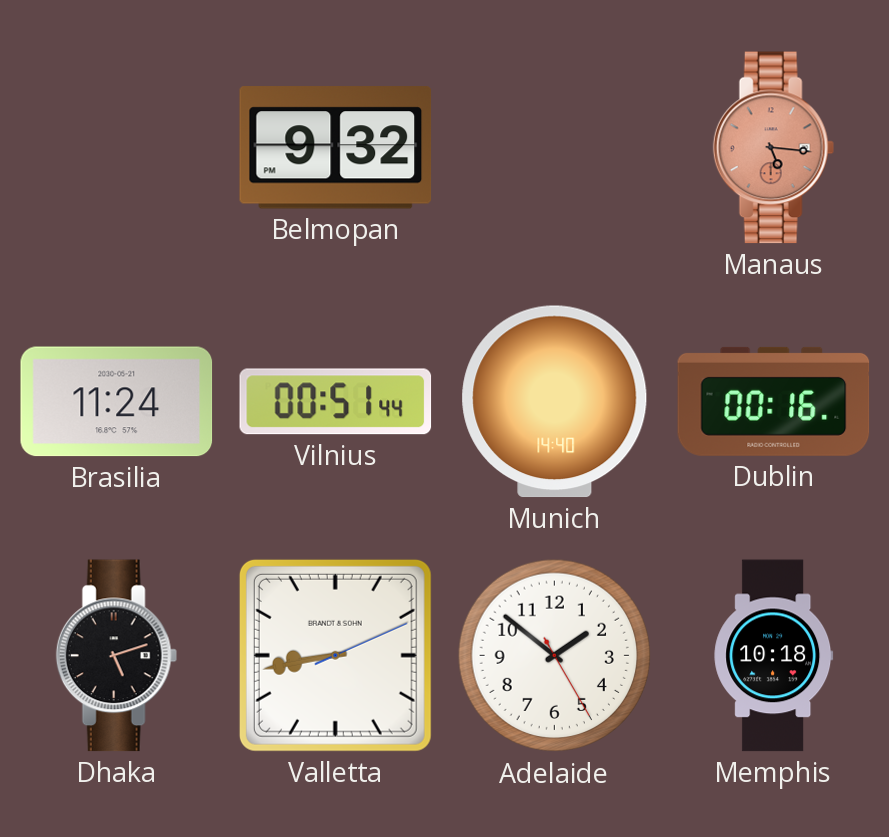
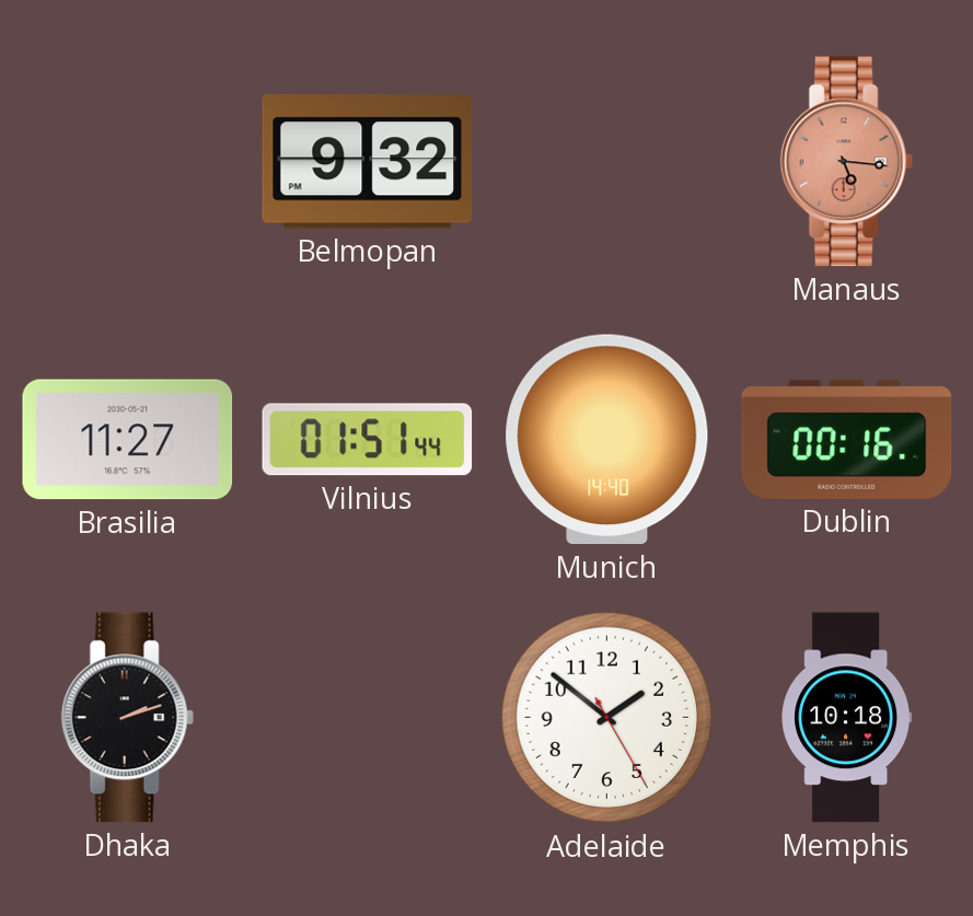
Brasilia: 11:24 -> 11:27 (128, 440)
Vilnius: 00:51 -> 01:51 (368, 440)
Dhaka: 5:12 -> 2:12 (127, 718)
Valletta: 8:43 -> none (335, 655)
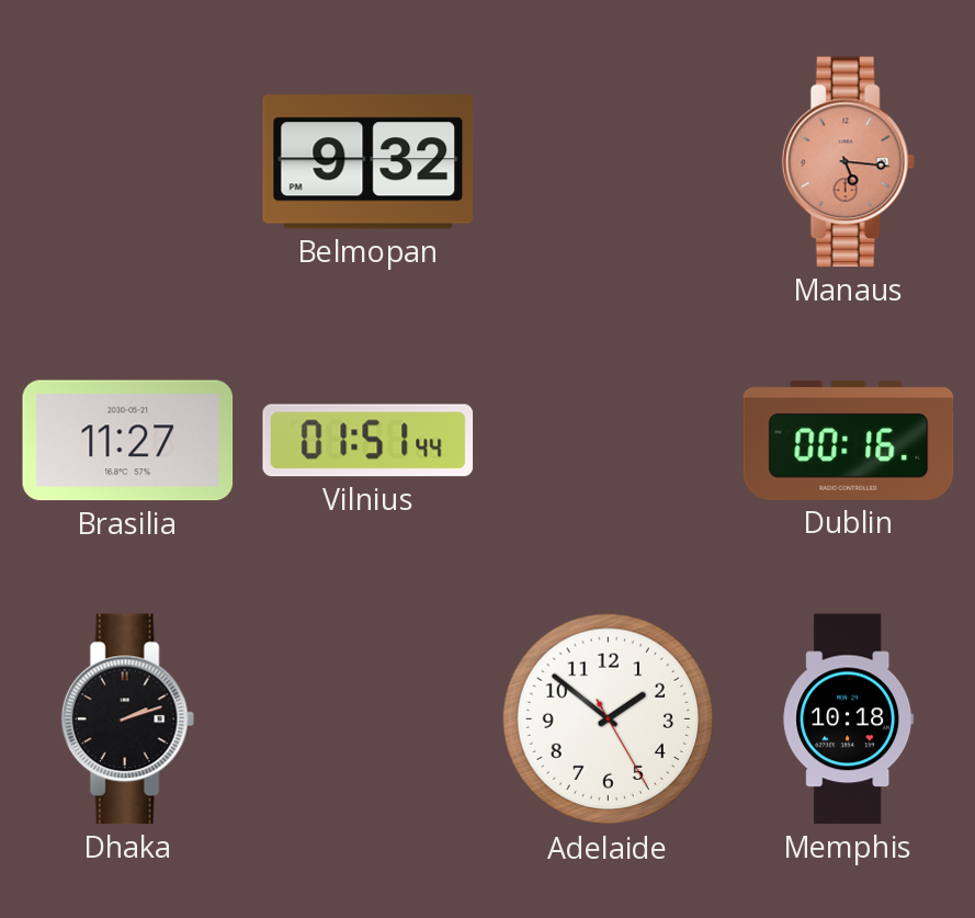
Munich: 14:40 -> none (607, 440)
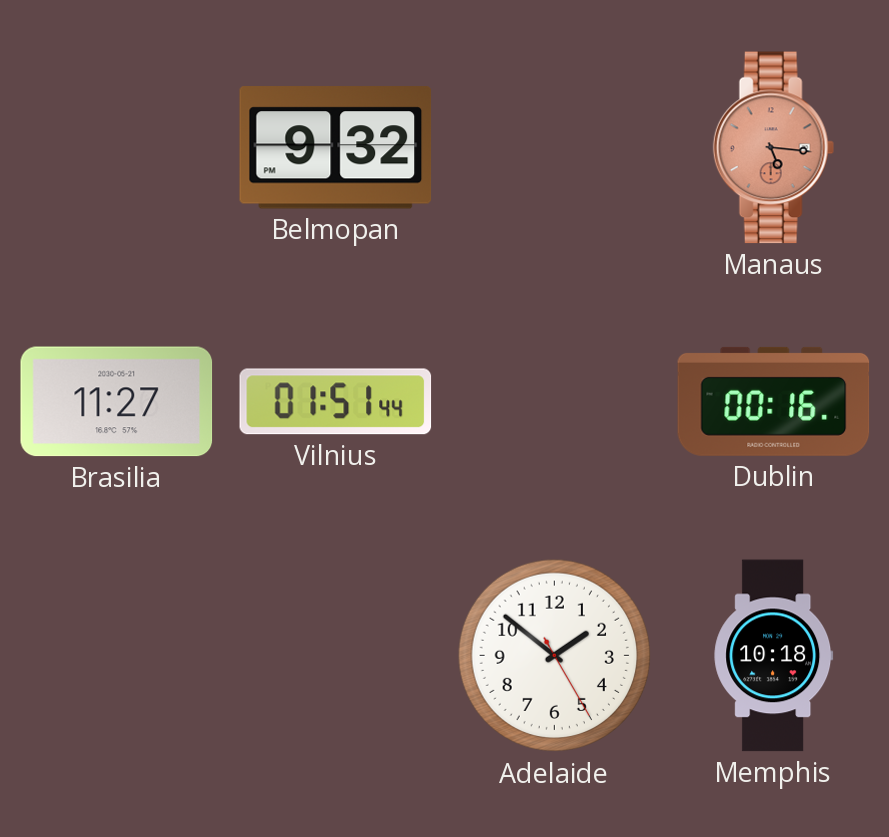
Dhaka: 2:12 -> none (127, 719)
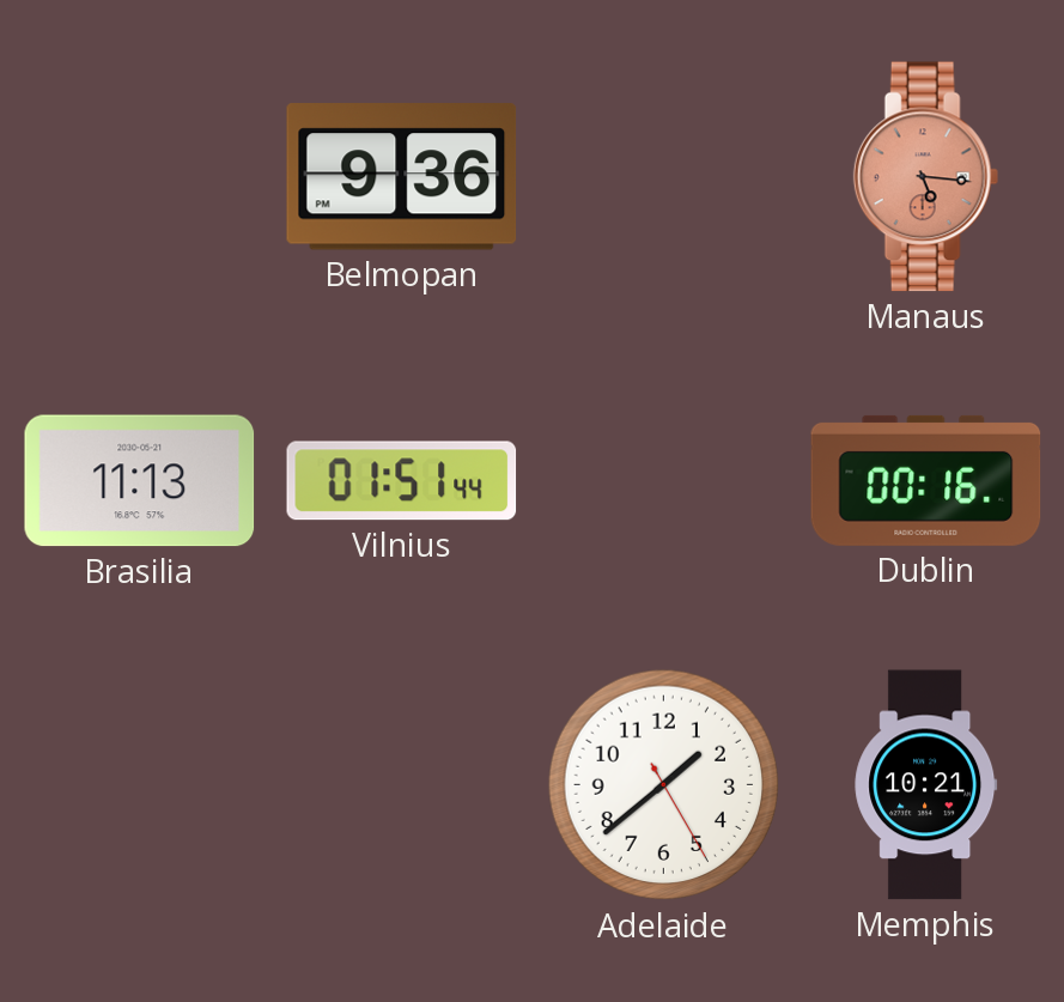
Belmopan: 9:32 -> 9:36 (402, 177)
Brasilia: 11:27 -> 11:13 (140, 481)
Adelaide: 1:51 -> 1:38 (664, 785)
Memphis: 10:18 -> 10:21 (926, 785)
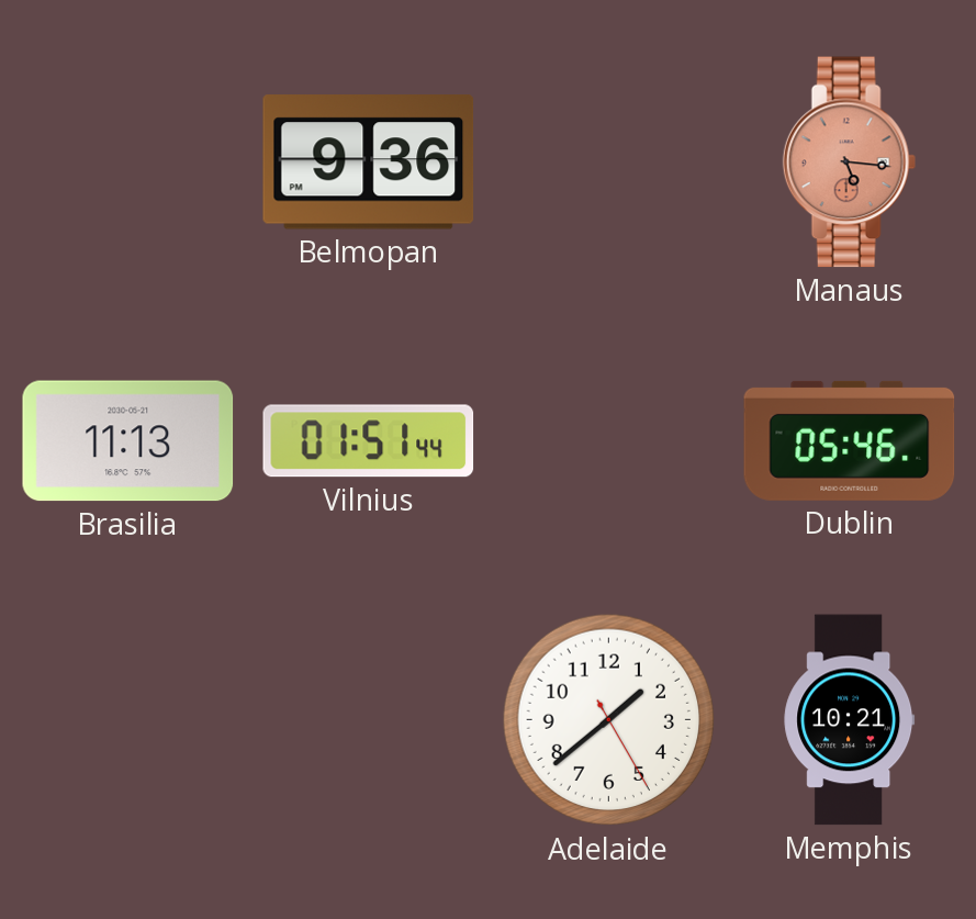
Dublin: 00:16 -> 05:46 (850, 440)
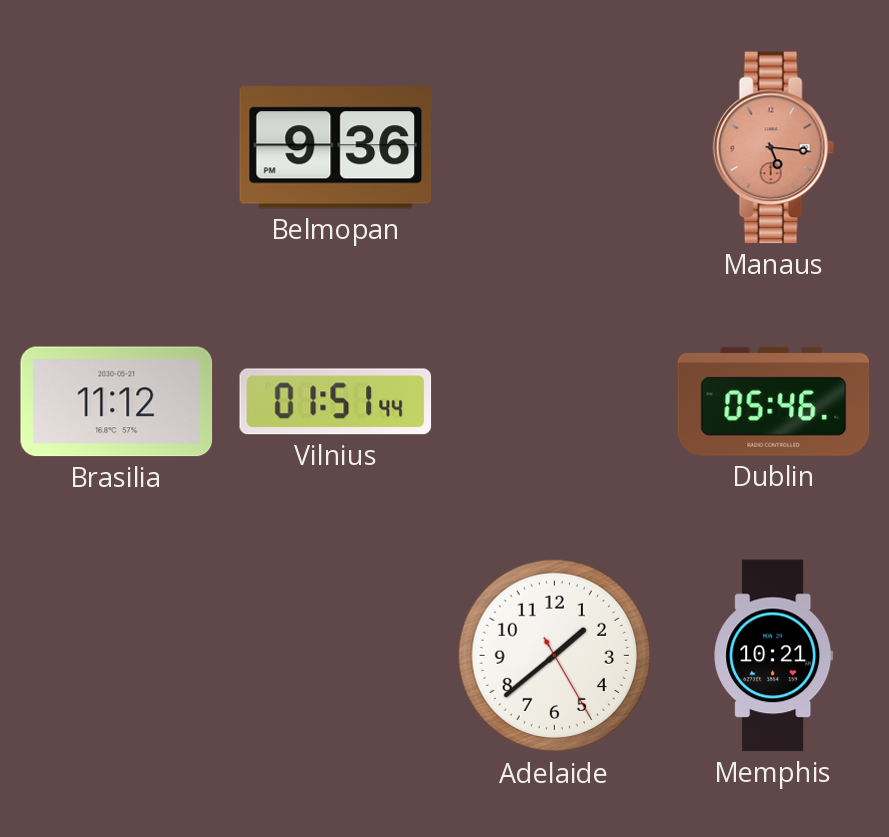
Brasilia: 11:13 -> 11:12 (117, 402)
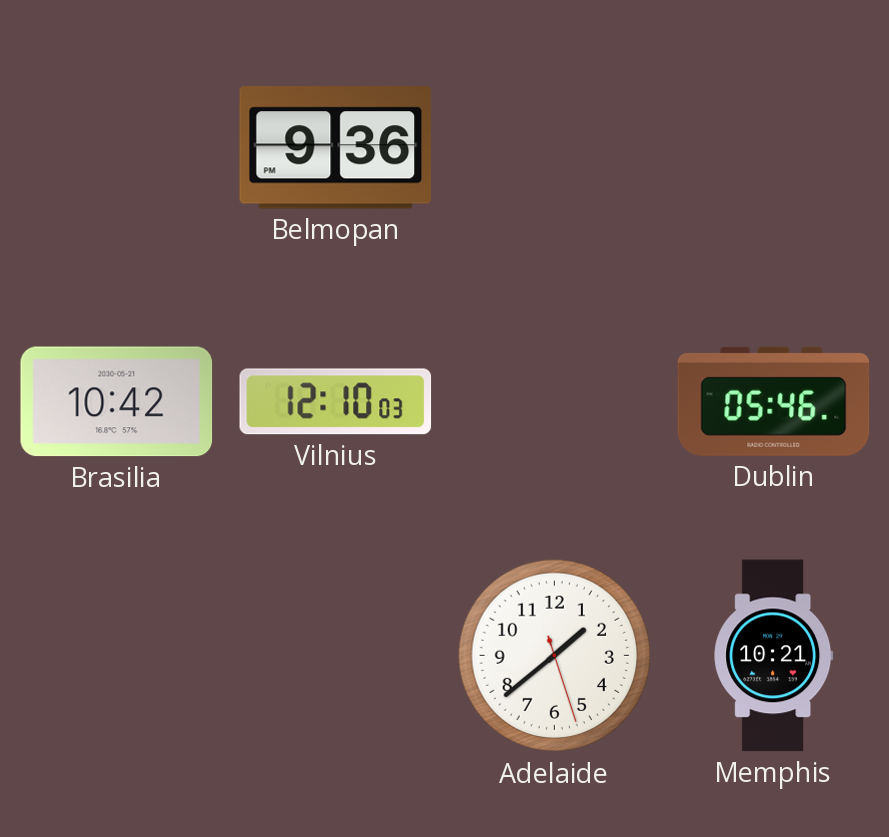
Manaus: 5:16 -> none (773, 148)
Brasilia: 11:12 -> 10:42 (117, 402)
Vilnius: 01:51 -> 12:10 (336, 402)
Adelaide: 1:38:25 -> 1:38:27 (555, 656)
